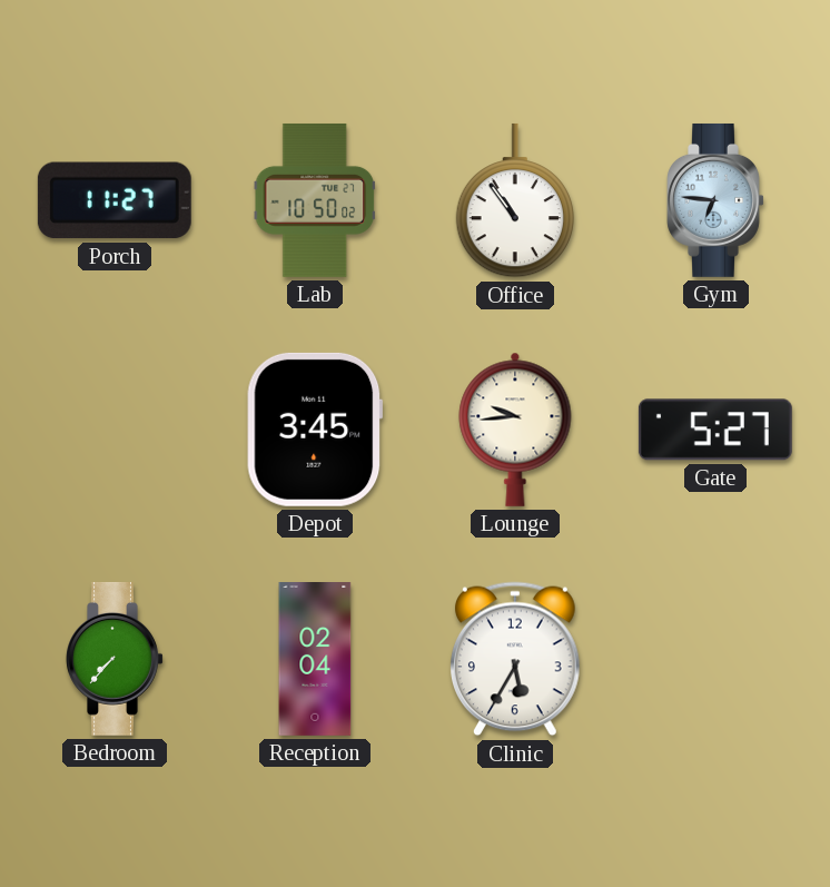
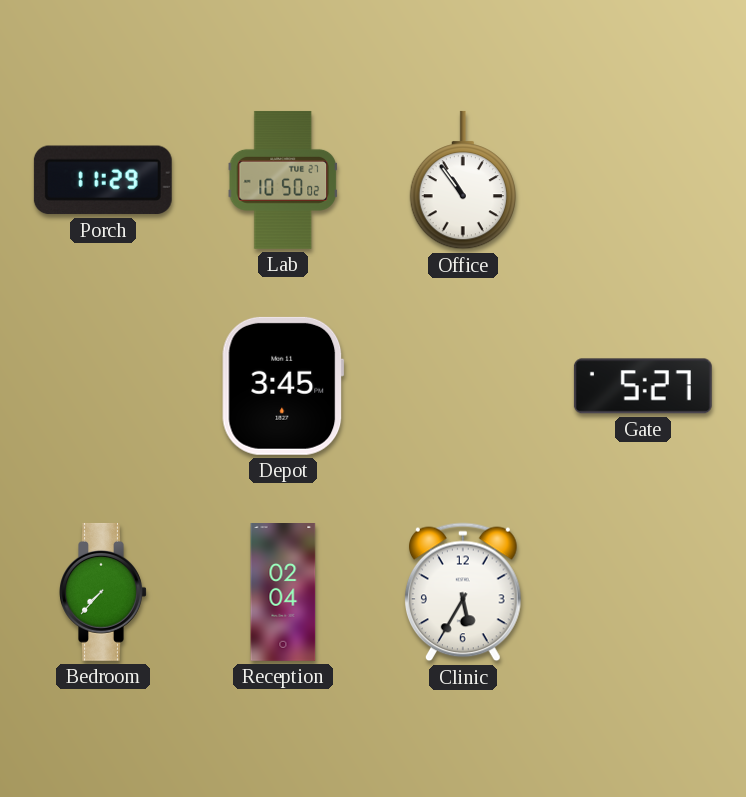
Porch: 11:27 -> 11:29 (103, 180)
Gym: 6:46 -> none (715, 200)
Lounge: 9:44 -> none (515, 430)
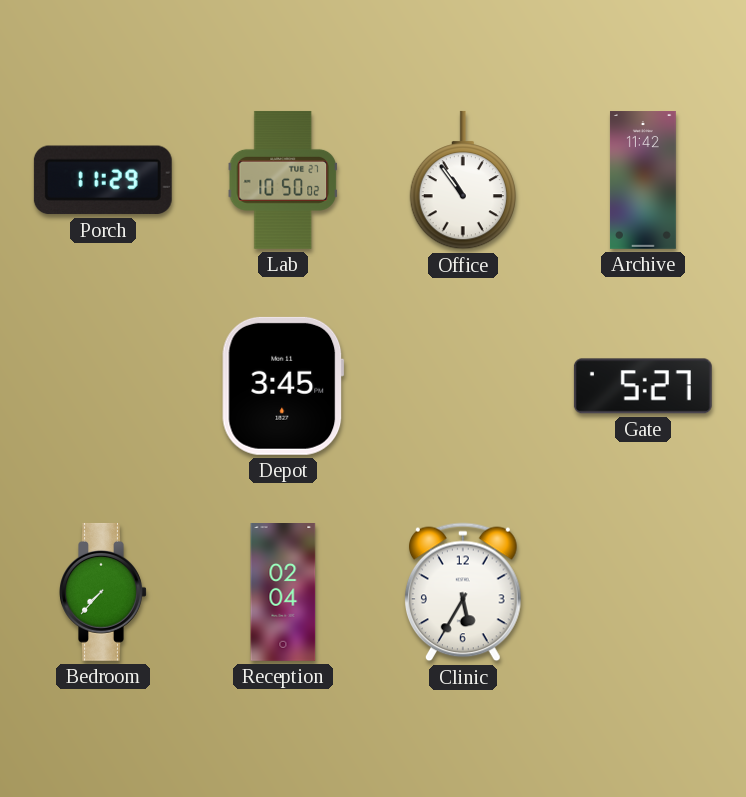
Archive: none -> 11:42 (643, 181)
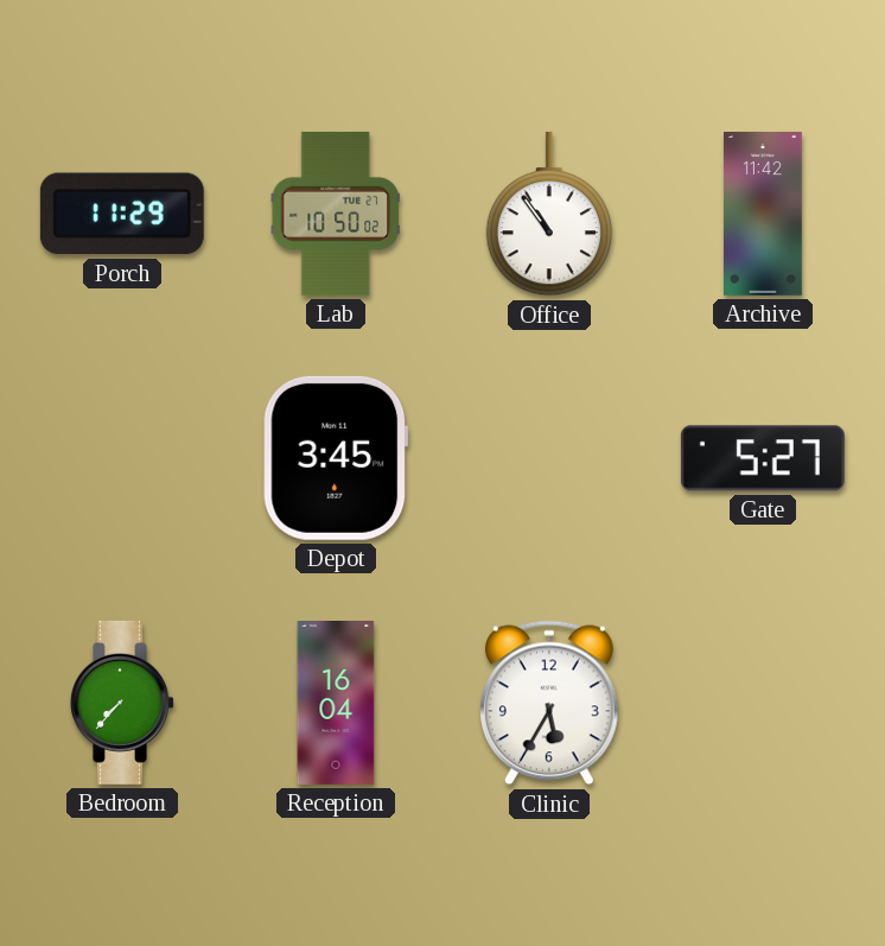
Reception: 02:04 -> 16:04 (336, 704)
